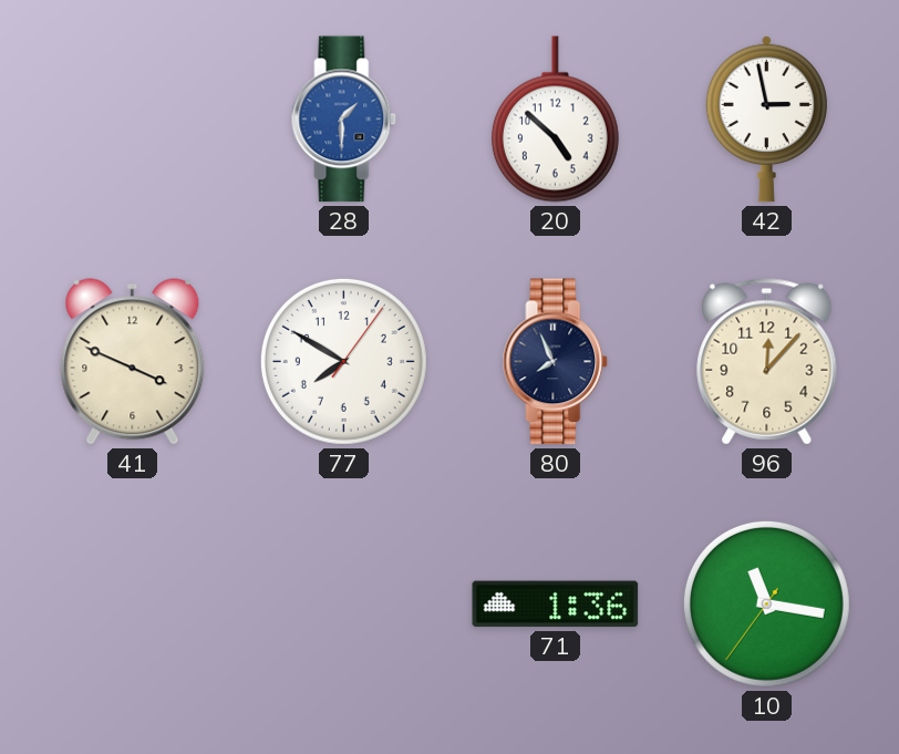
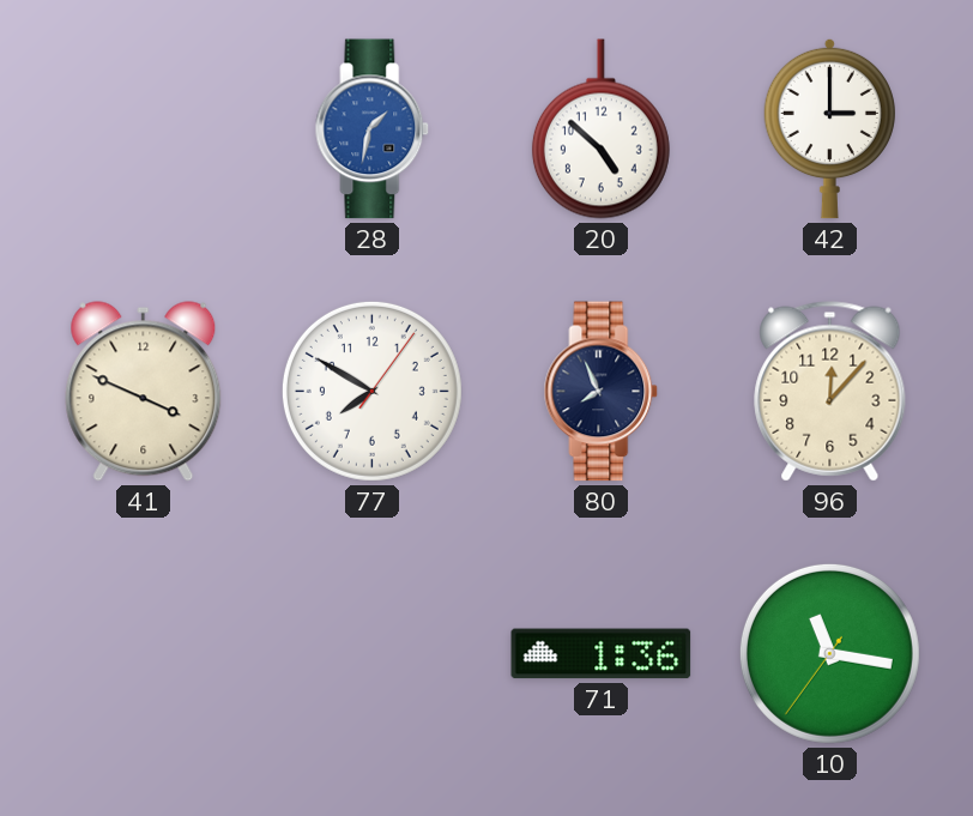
28: 1:30 -> 1:32 (373, 129)
42: 2:58 -> 3:00 (829, 128)
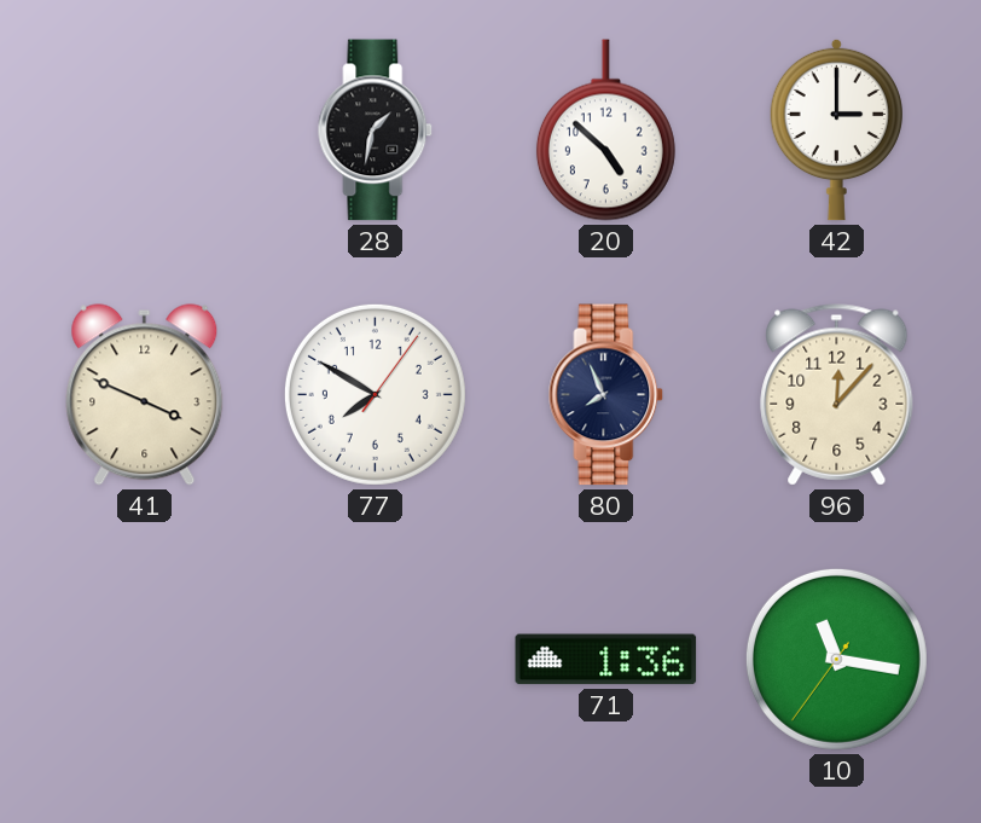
28 dial: blue -> black (376, 131)
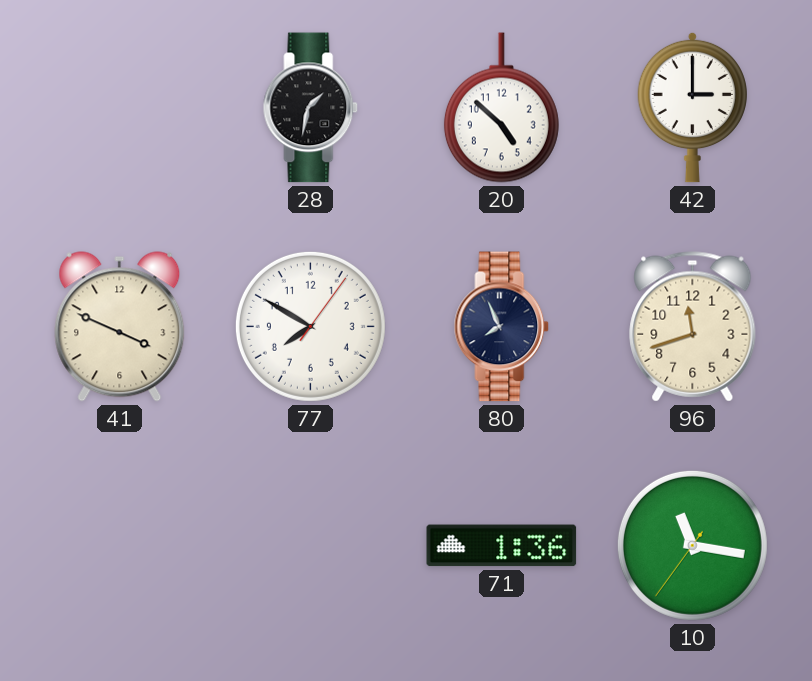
96: 12:07 -> 11:42 (693, 327)
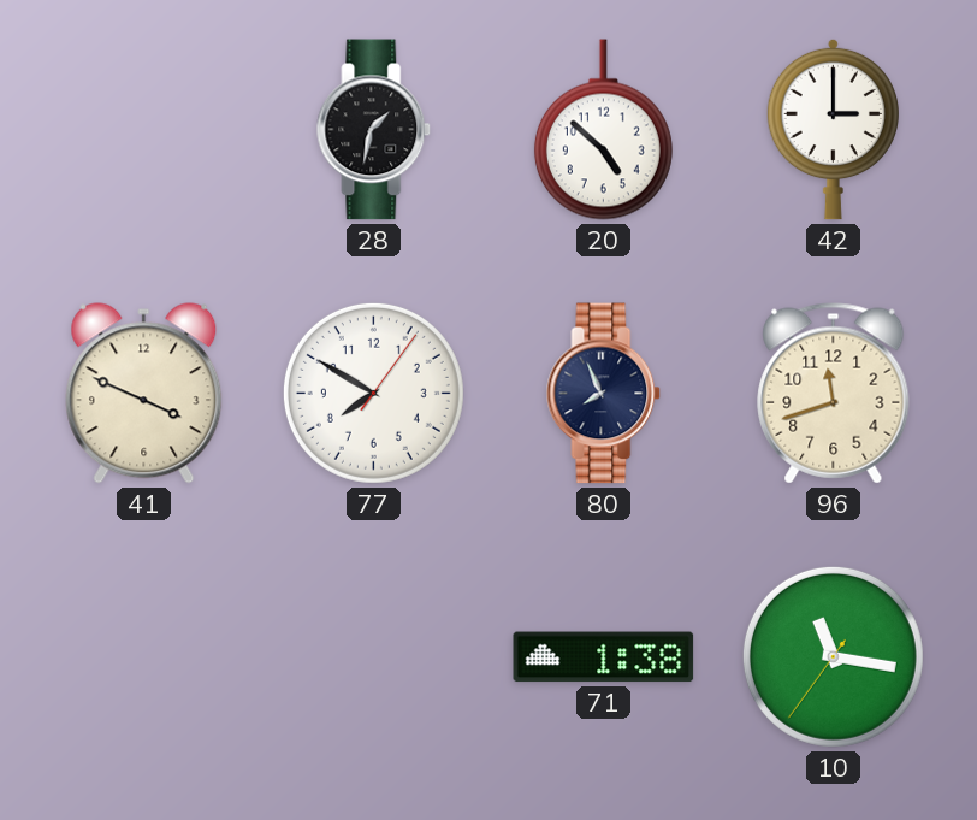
71: 1:36 -> 1:38 (604, 657)
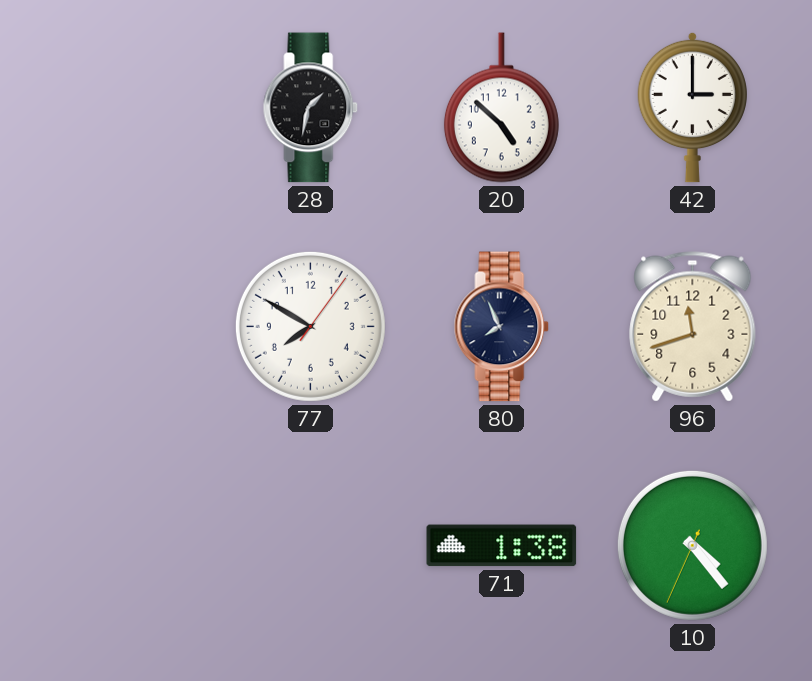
41: 3:49 -> none (144, 394)
10: 11:16 -> 4:23 (692, 545)
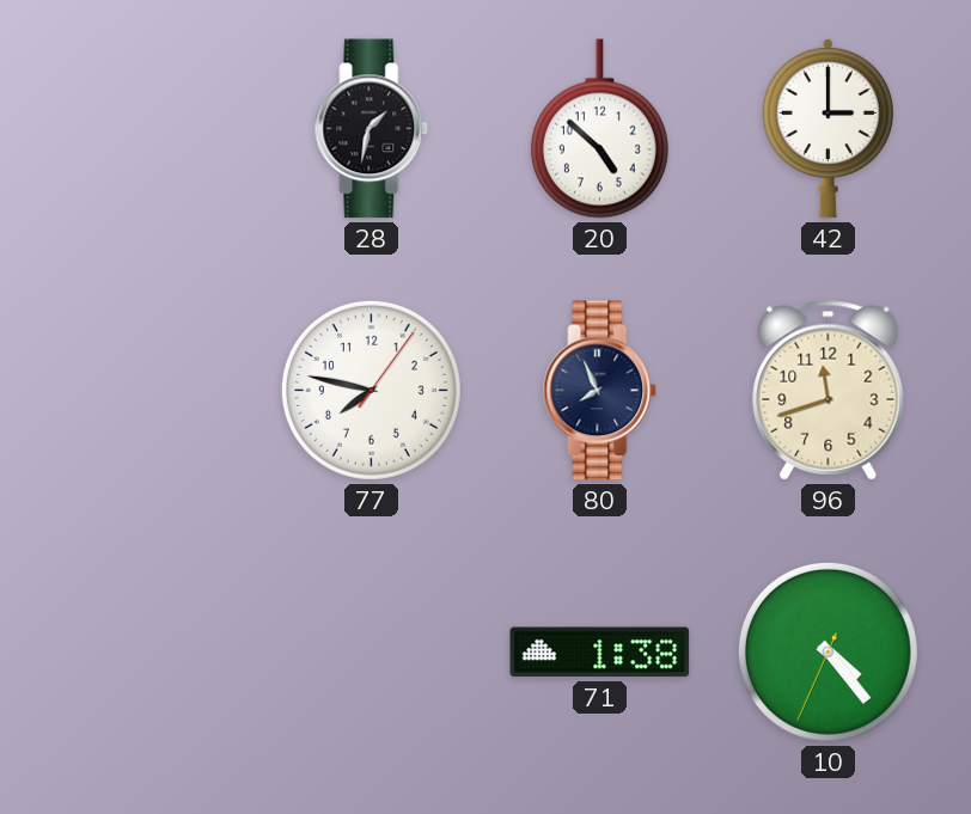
77: 7:50 -> 7:47 (371, 390)
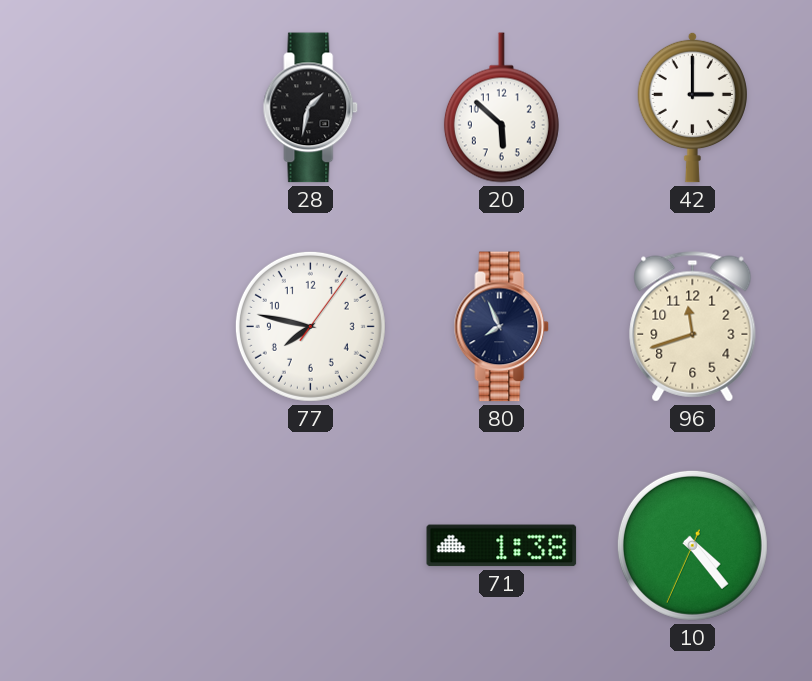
20: 4:52 -> 5:52 (501, 108)
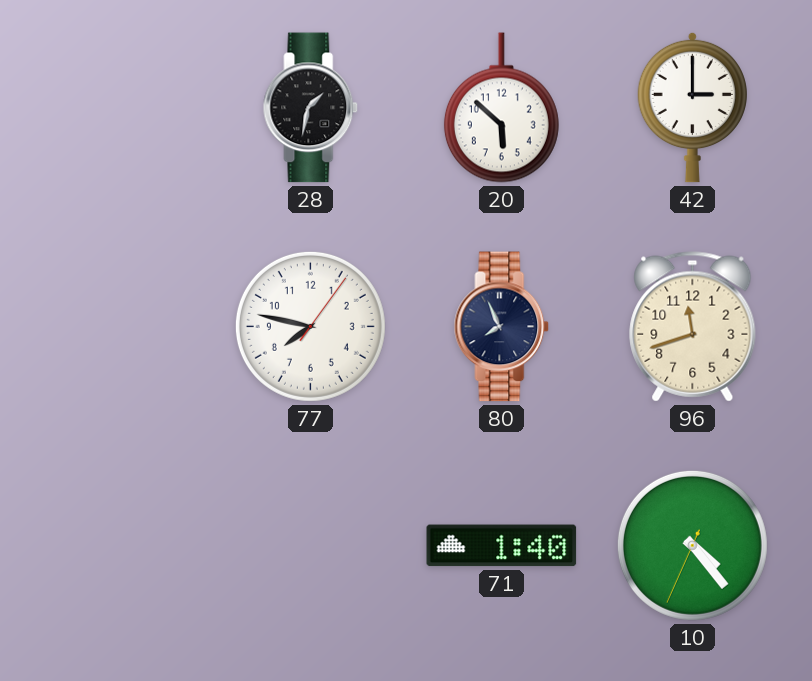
71: 1:38 -> 1:40 (502, 546)
